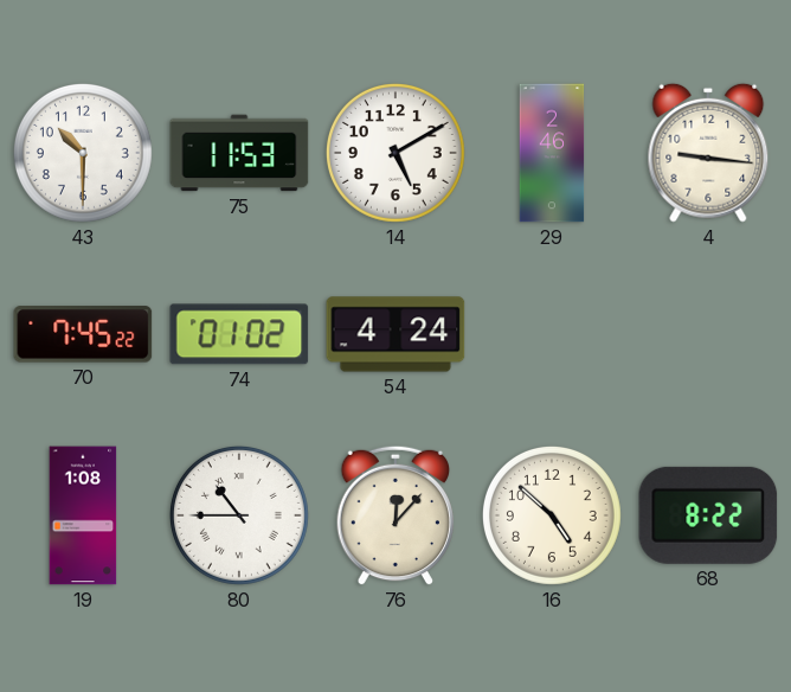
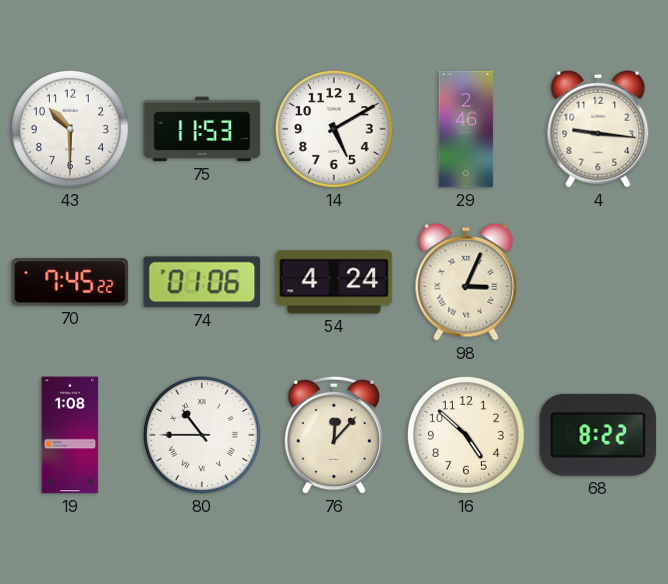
74: 01:02 -> 01:06 (202, 282)
98: none -> 3:04 (466, 282)
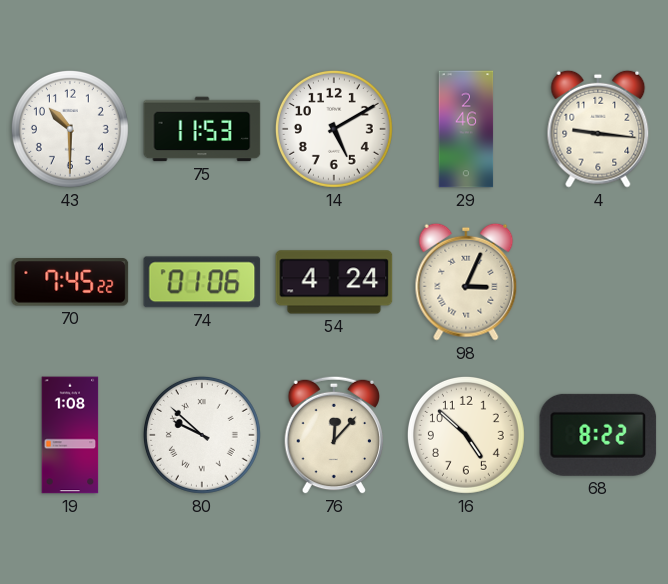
80: 10:45 -> 9:52 (202, 435)
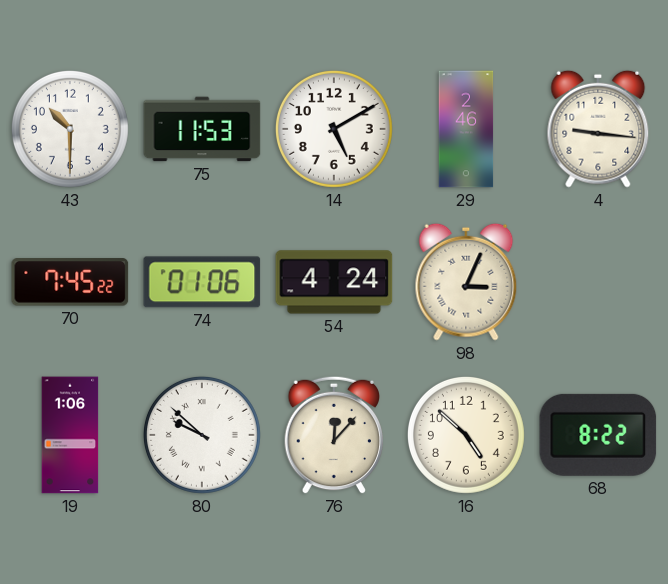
19: 1:08 -> 1:06 (70, 435)
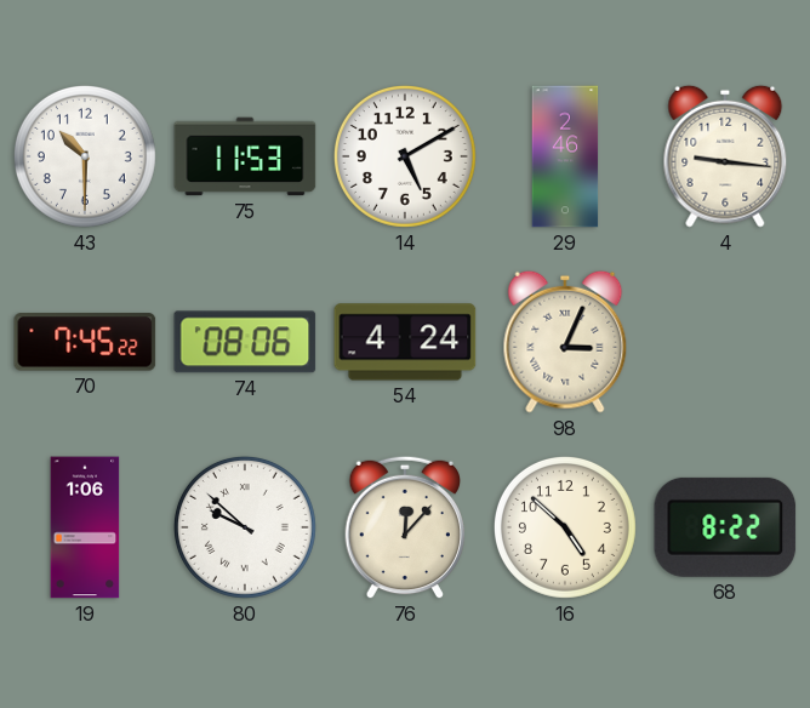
74: 01:06 -> 08:06 (245, 342)
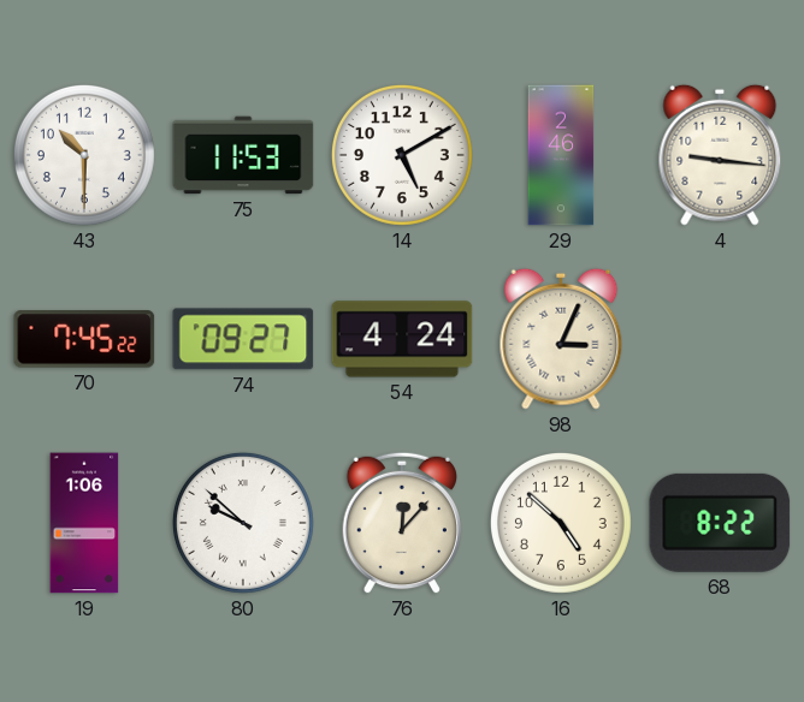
74: 08:06 -> 09:27 (243, 339)
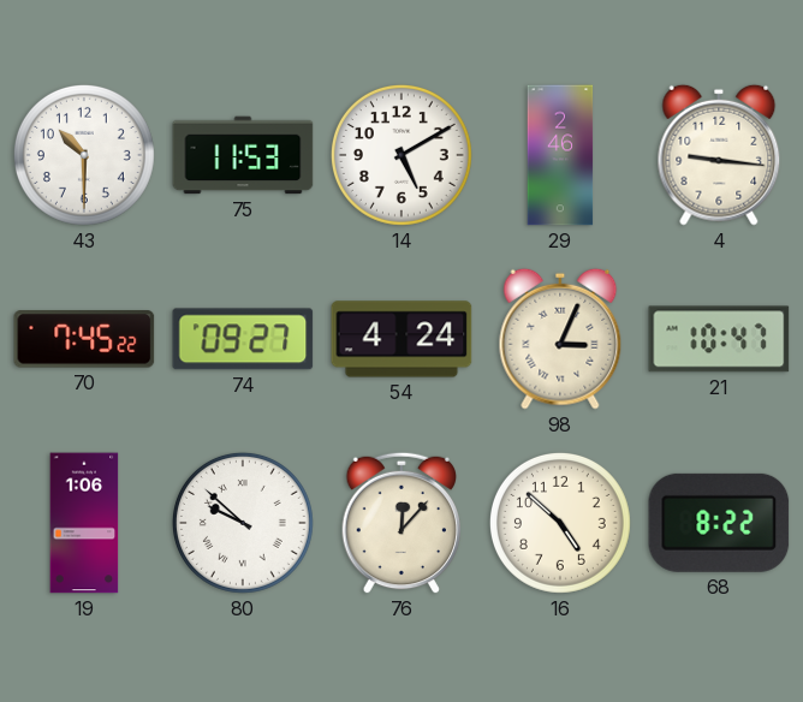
21: none -> 10:47 (719, 339)
